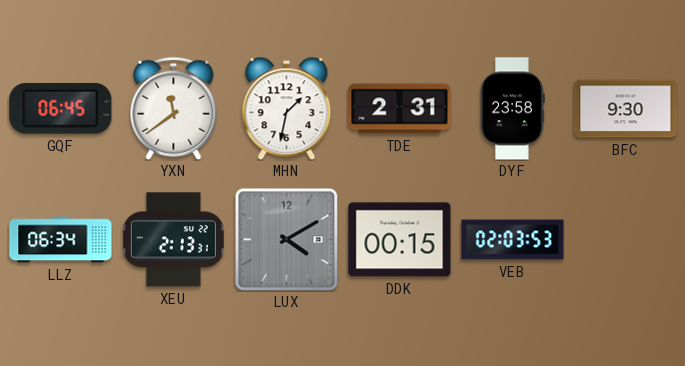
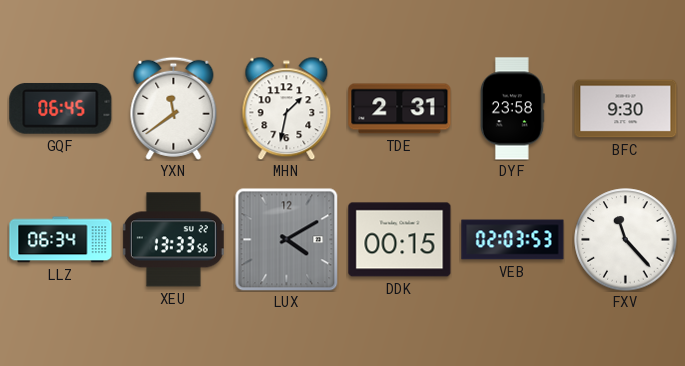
XEU: 2:13 -> 13:33 (173, 240)
FXV: none -> 11:23 (626, 240)
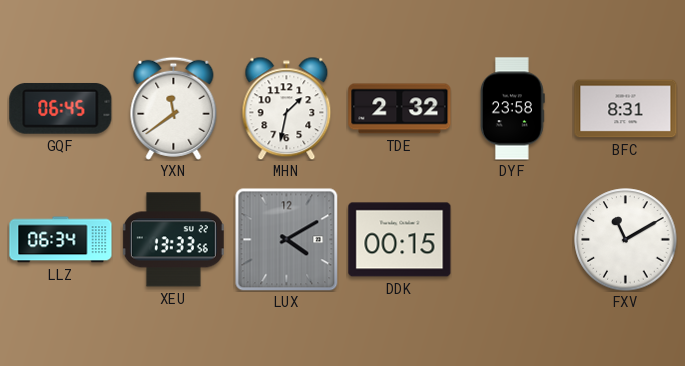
TDE: 2:31 -> 2:32 (400, 109)
BFC: 9:30 -> 8:31 (626, 109)
VEB: 02:03 -> none (513, 240)
FXV: 11:23 -> 11:10 (626, 240)
